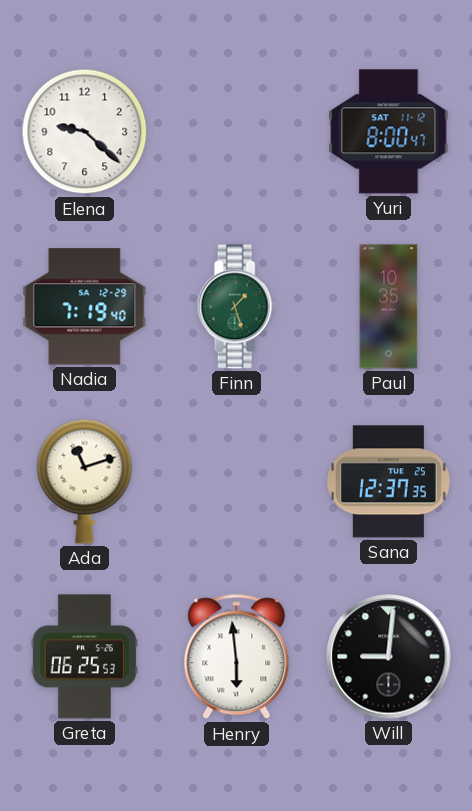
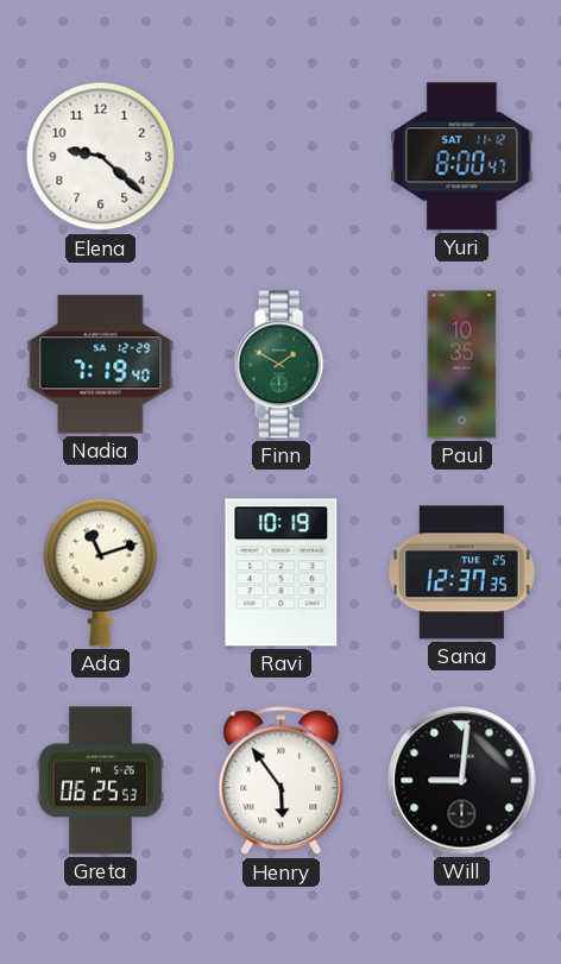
Finn: 1:27 -> 1:50 (280, 365)
Ravi: none -> 10:19 (282, 573)
Henry: 5:59 -> 5:54 (282, 781)
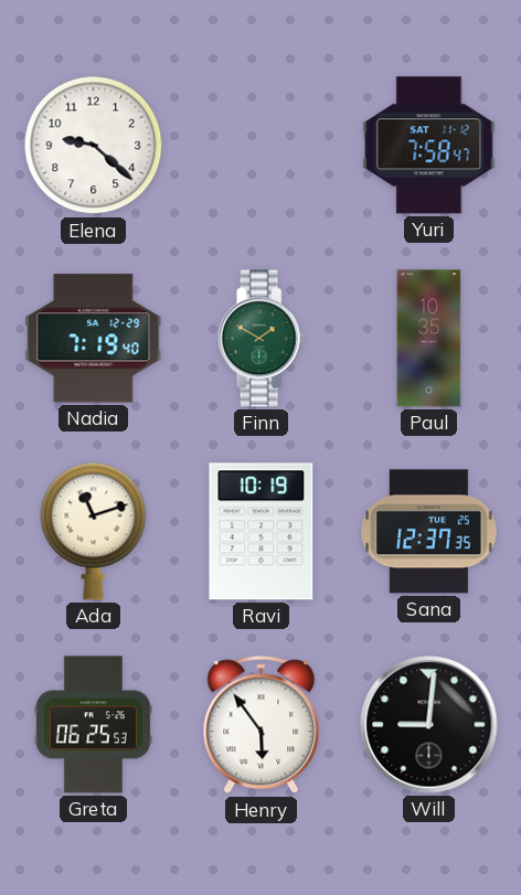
Yuri: 8:00 -> 7:58 (429, 146)
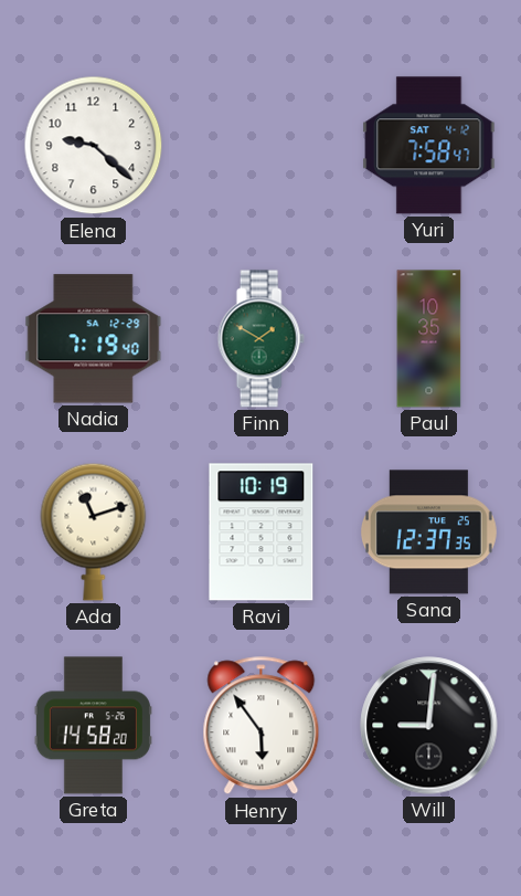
Yuri date: SAT 11-12 -> SAT 4-12 (429, 146)
Greta: 06:25 -> 14:58 (93, 726)
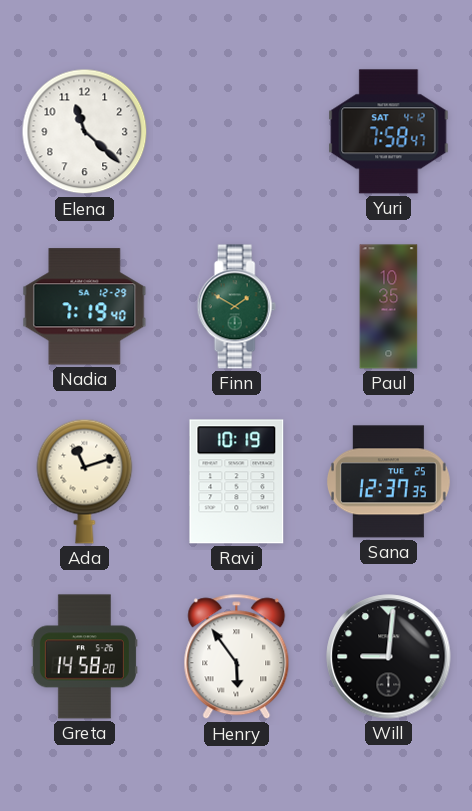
Elena: 9:22 -> 11:22 (85, 132)
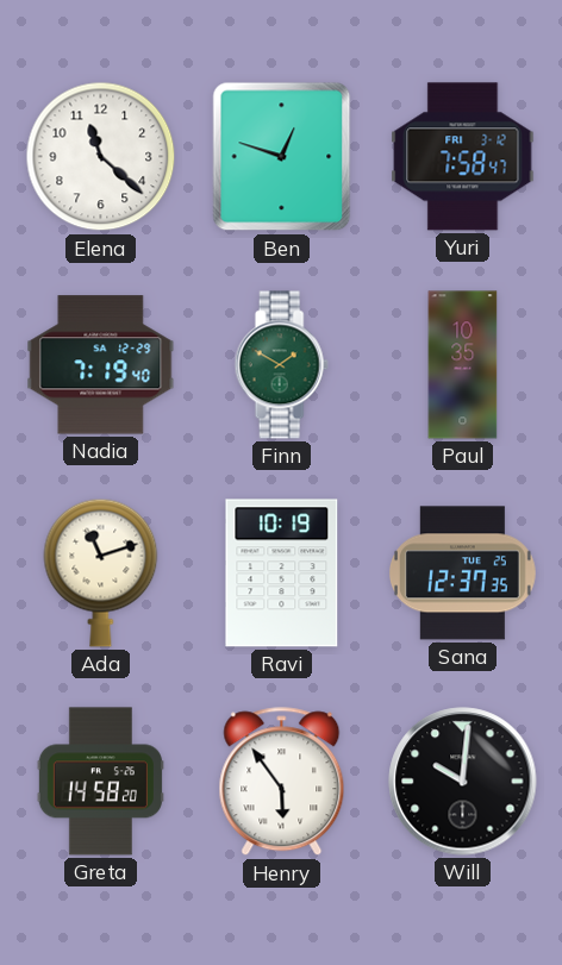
Ben: none -> 12:48 (282, 157)
Yuri date: SAT 4-12 -> FRI 3-12 (463, 157)
Will: 9:01 -> 10:01 (463, 782)
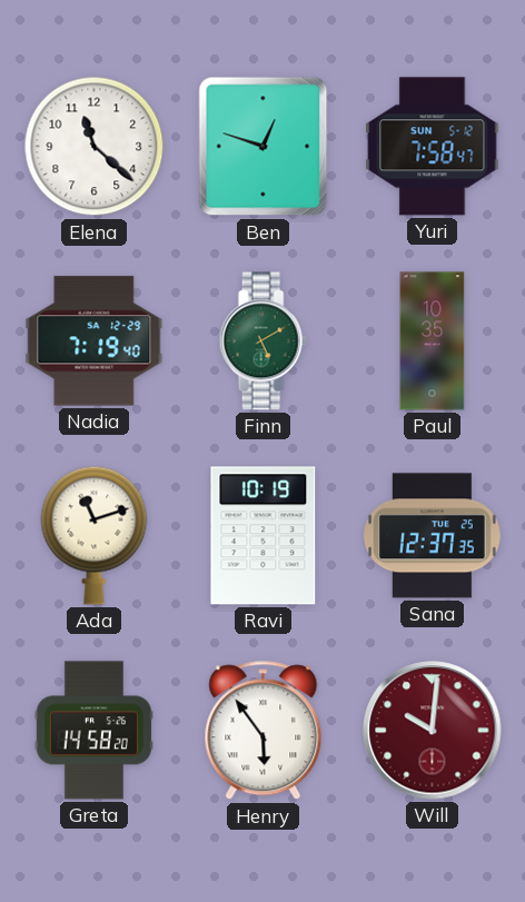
Yuri date: FRI 3-12 -> SUN 5-12 (433, 147)
Finn: 1:50 -> 5:10 (262, 341)
Will dial: black -> burgundy (433, 731)
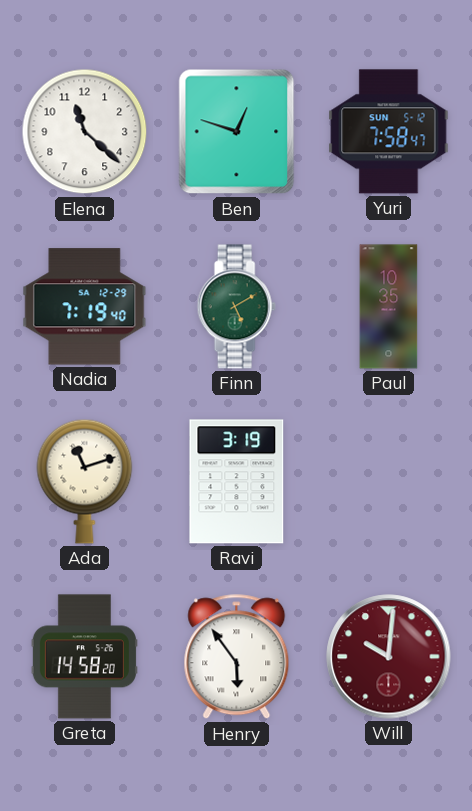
Ravi: 10:19 -> 3:19 (237, 482)
Sana: 12:37 -> none (432, 536)
